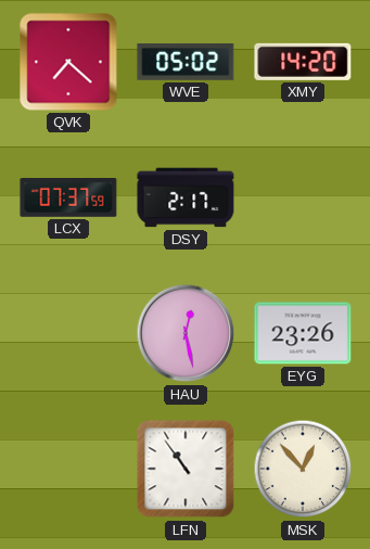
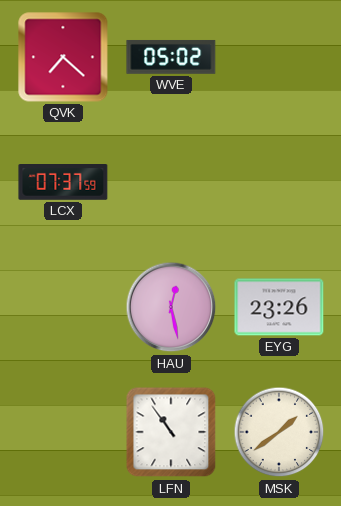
XMY: 14:20 -> none (303, 62)
DSY: 2:17 -> none (186, 197)
MSK: 12:53 -> 1:39 (279, 432)
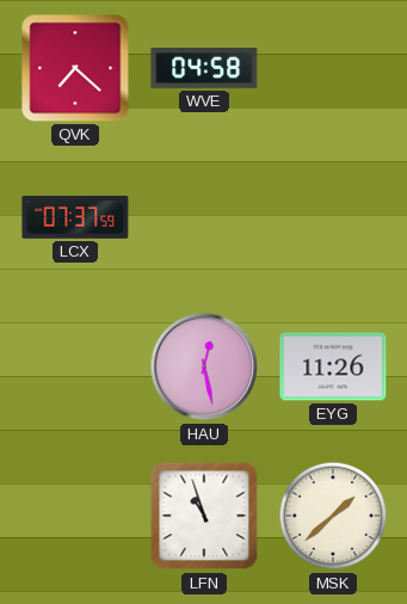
WVE: 05:02 -> 04:58 (204, 68)
EYG: 23:26 -> 11:26 (333, 366)
LFN: 10:54 -> 10:57 (204, 516)
MSK: 1:39 -> 1:38 (333, 516)
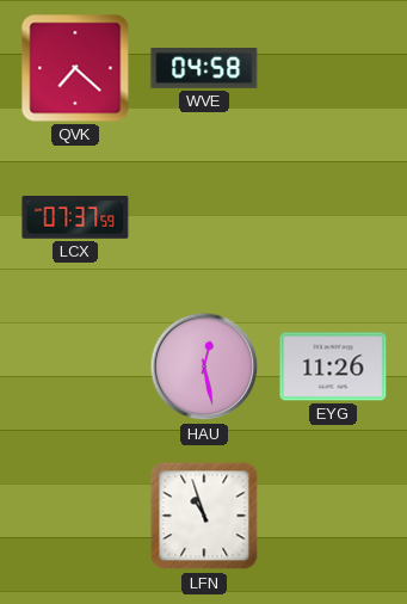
MSK: 1:38 -> none (333, 516)
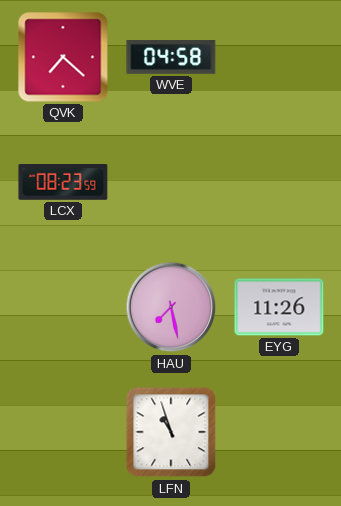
LCX: 07:37 -> 08:23 (63, 183)
HAU: 12:28 -> 7:28 (171, 307)
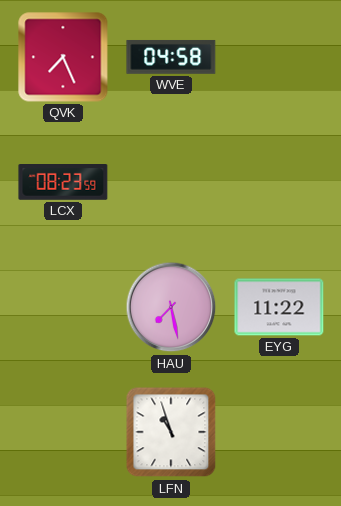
QVK: 7:22 -> 7:26 (63, 57)
EYG: 11:26 -> 11:22 (279, 307)
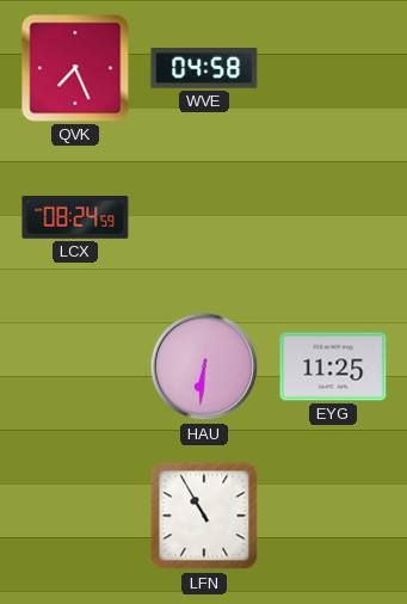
LCX: 08:23 -> 08:24 (75, 218)
HAU: 7:28 -> 6:31 (204, 366)
EYG: 11:22 -> 11:25 (333, 366)
LFN: 10:57 -> 10:55 (204, 516)
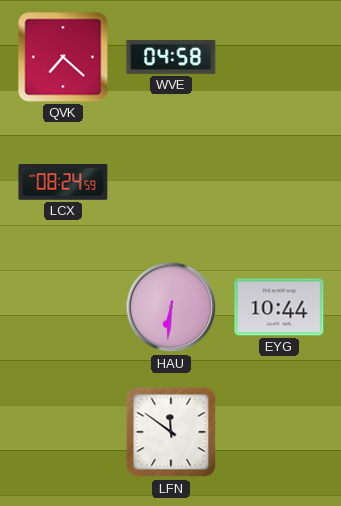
QVK: 7:26 -> 7:22 (63, 57)
EYG: 11:25 -> 10:44 (279, 307)
LFN: 10:55 -> 11:51 (171, 432)
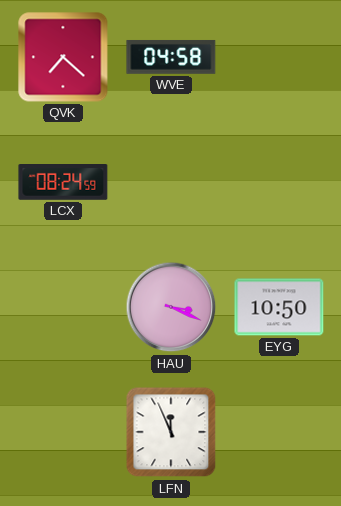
HAU: 6:31 -> 3:19 (171, 307)
EYG: 10:44 -> 10:50 (279, 307)
LFN: 11:51 -> 11:56 (171, 432)
